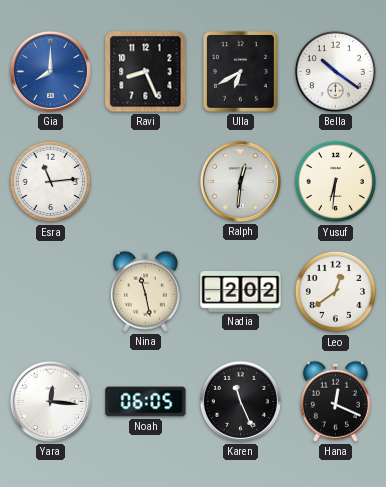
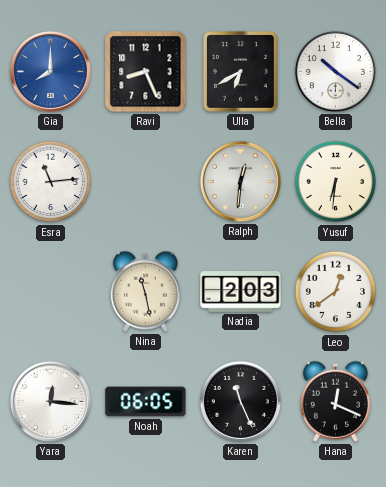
Nadia: 2:02 -> 2:03 (241, 292)
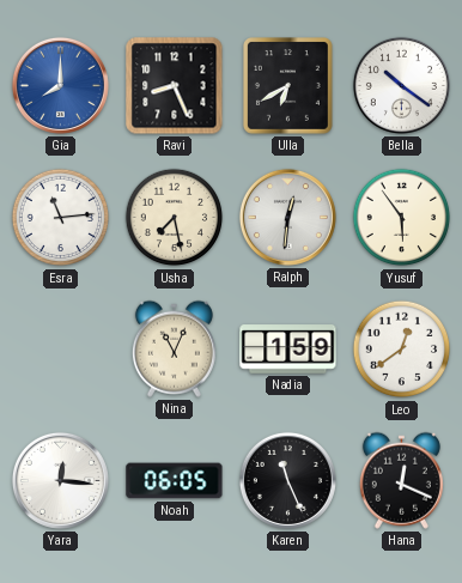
Usha: none -> 7:28 (175, 218)
Yusuf: 6:31 -> 5:54 (402, 218)
Nina: 11:28 -> 11:04 (174, 348)
Nadia: 2:03 -> 1:59 (288, 350)
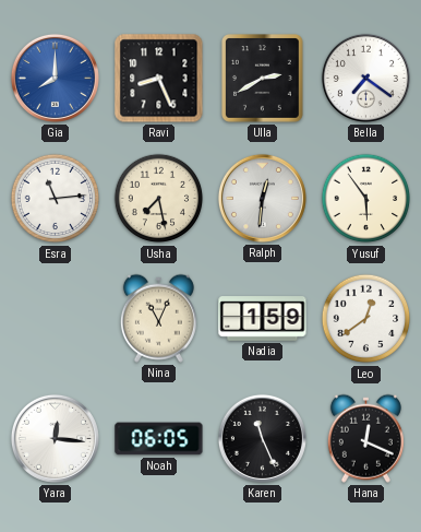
Ulla: 6:40 -> 2:40 (263, 79)
Bella: 10:21 -> 7:21 (365, 78)
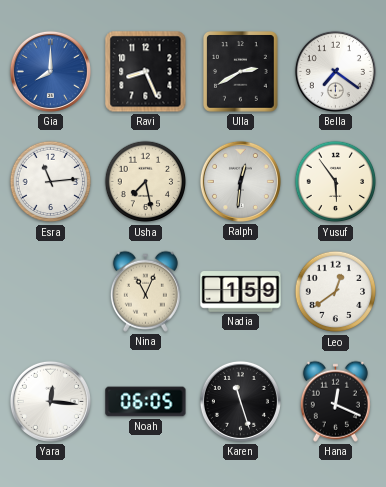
Karen: 11:26 -> 11:27 (240, 401)
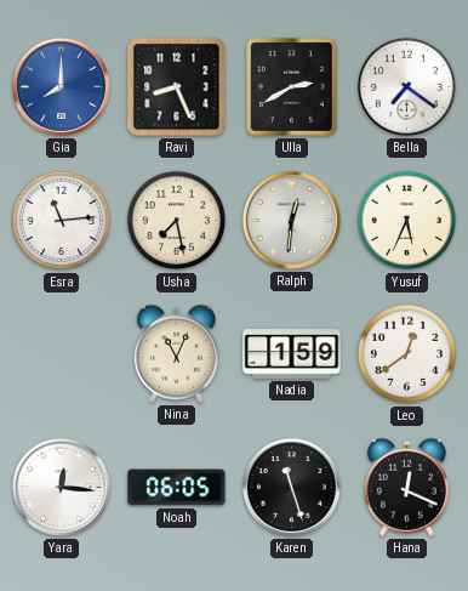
Yusuf: 5:54 -> 5:34 (407, 221)
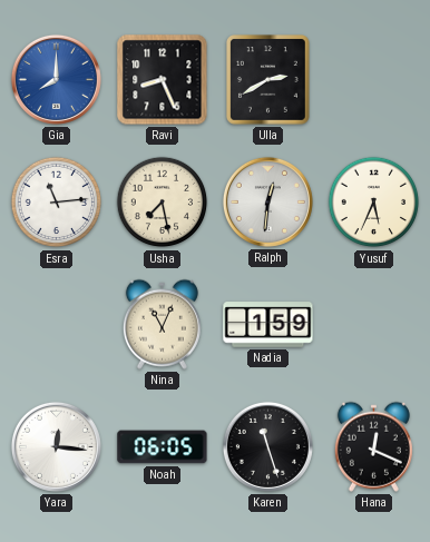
Bella: 7:21 -> none (406, 86)
Leo: 12:39 -> none (407, 354)
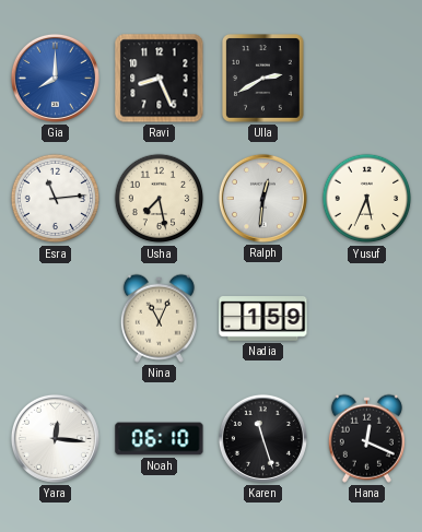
Noah: 06:05 -> 06:10 (160, 439)
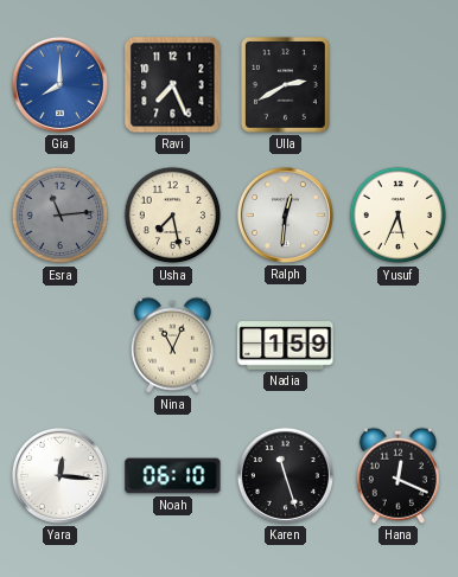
Ravi: 8:26 -> 7:26 (173, 85)
Esra dial: white -> grey (61, 216)
